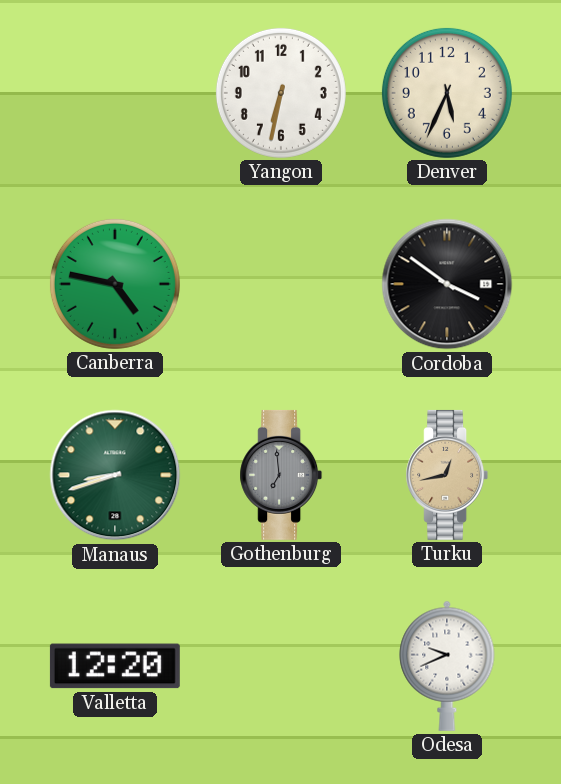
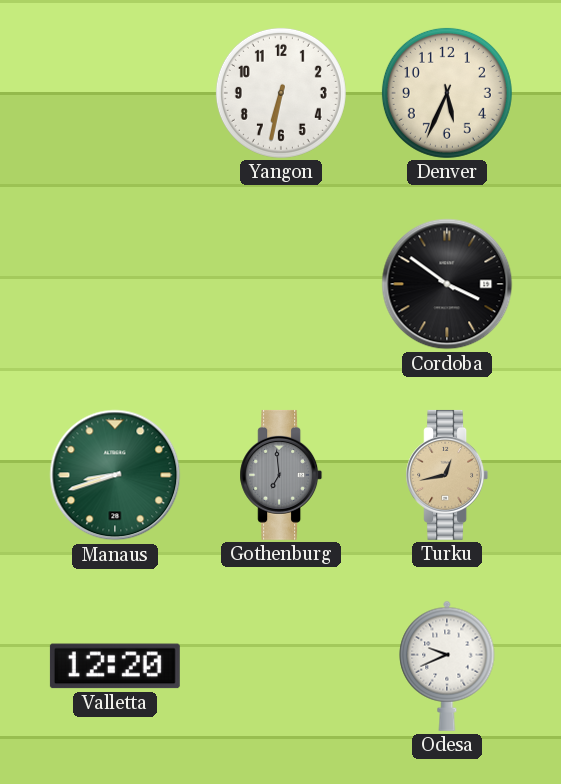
Canberra: 4:47 -> none (115, 284)
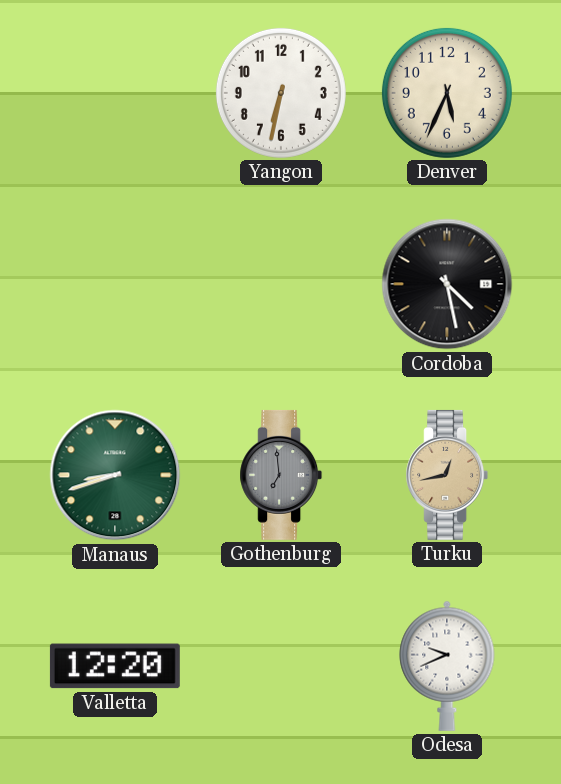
Cordoba: 3:51 -> 4:28 (447, 284)
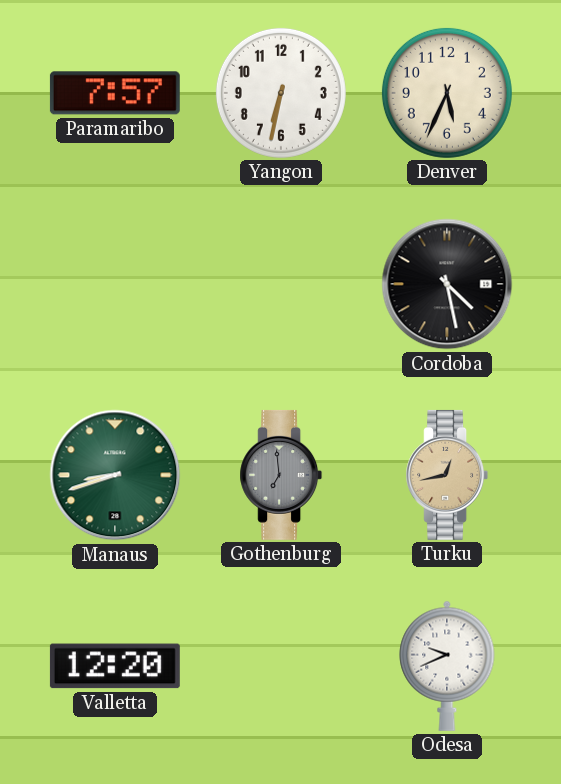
Paramaribo: none -> 7:57 (115, 93)
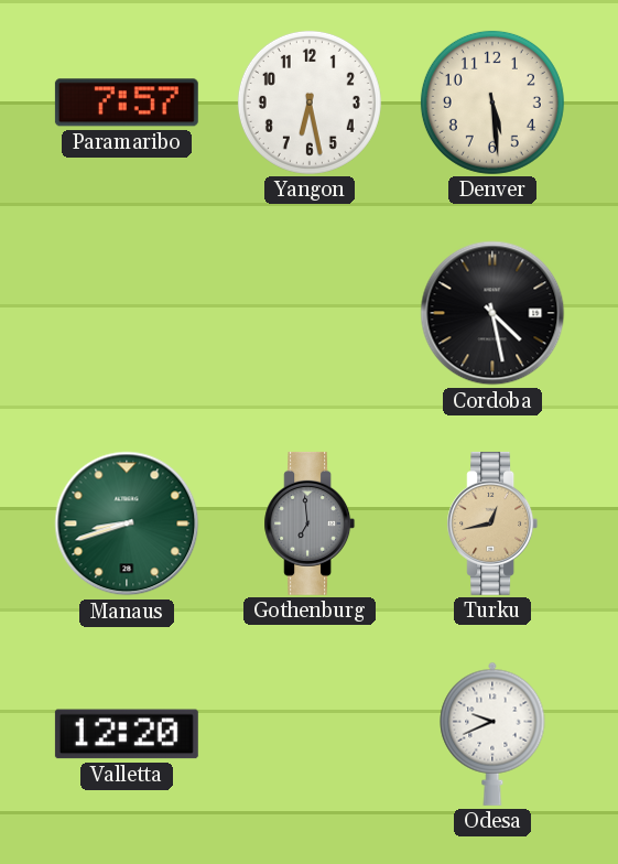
Yangon: 6:32 -> 6:28 (310, 102)
Denver: 5:34 -> 5:29 (492, 102)
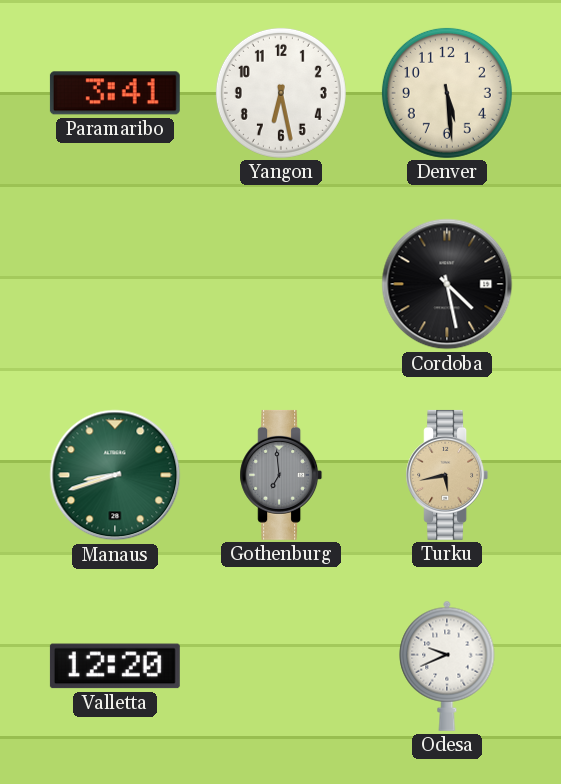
Paramaribo: 7:57 -> 3:41 (115, 93)
Turku: 12:43 -> 5:43 (447, 475)
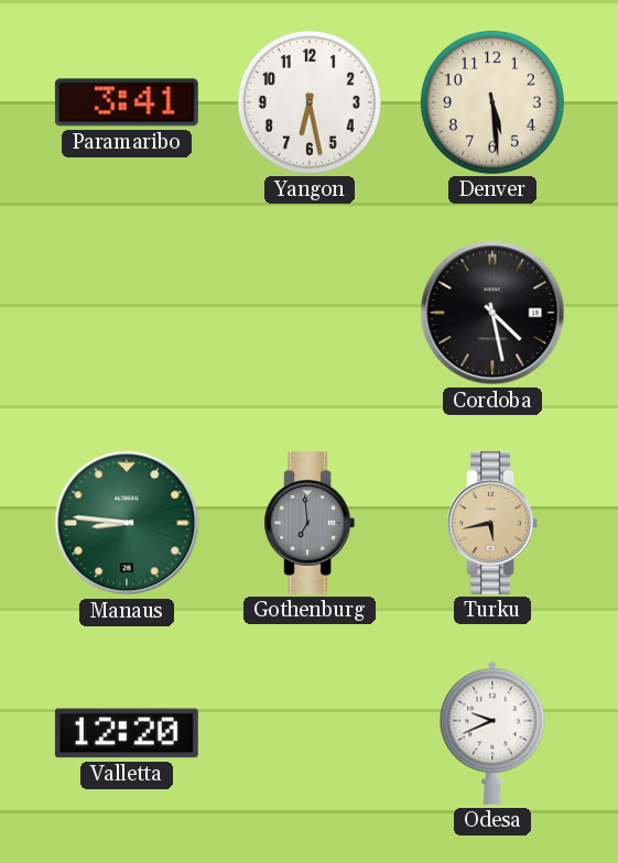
Manaus: 8:42 -> 8:46 (127, 523)
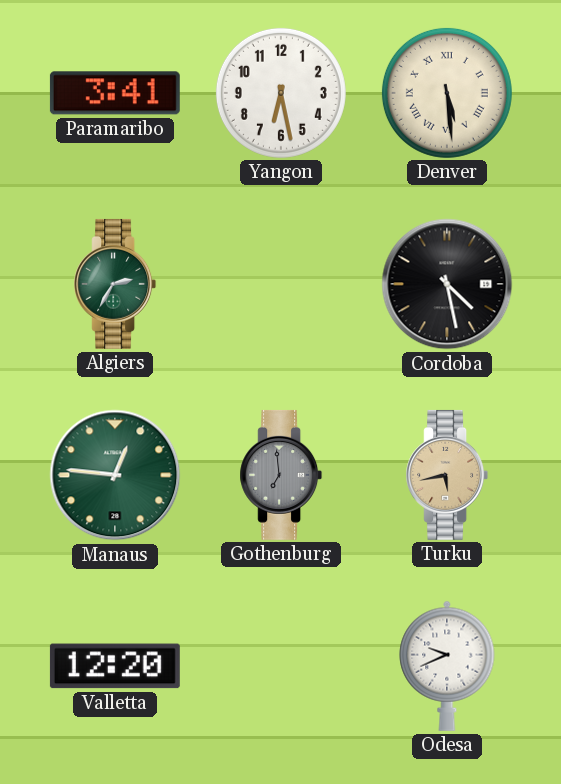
Denver numerals: Arabic -> Roman (447, 93)
Algiers: none -> 2:35 (115, 284)
Manaus: 8:46 -> 12:46 (115, 475)
